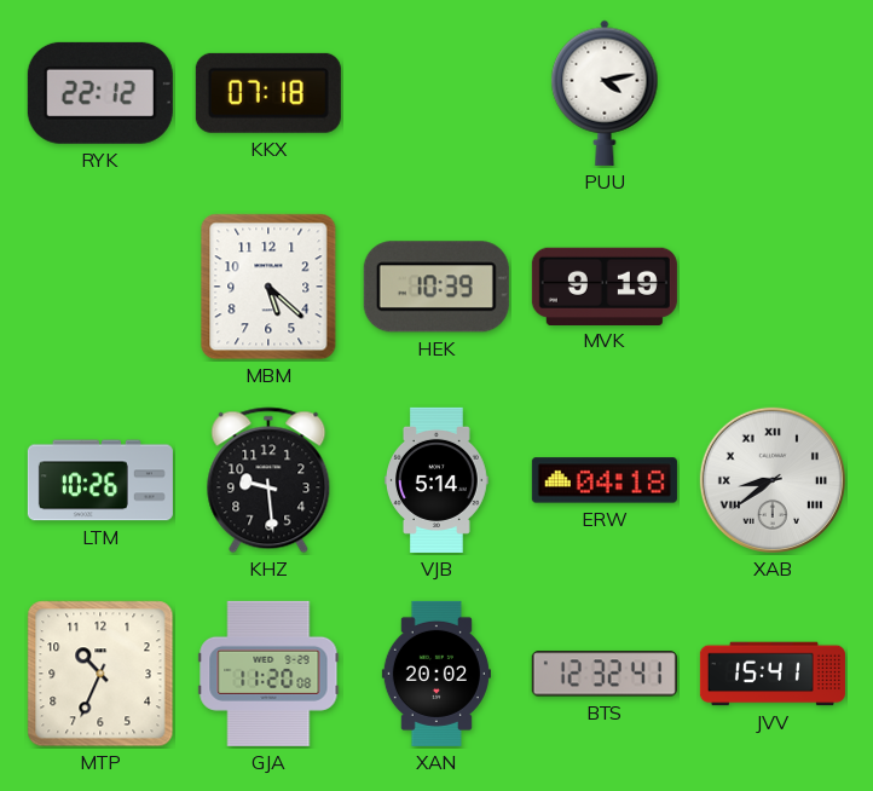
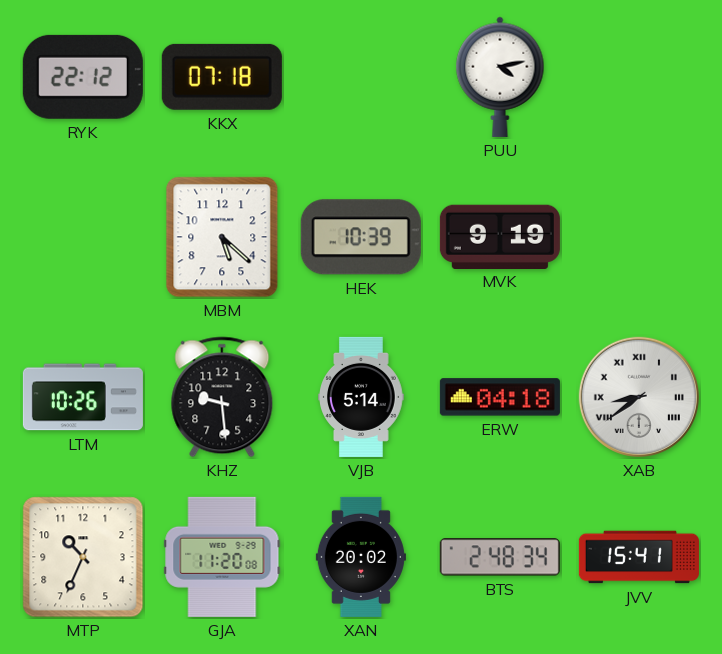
BTS: 12:32 -> 2:48 (500, 557)
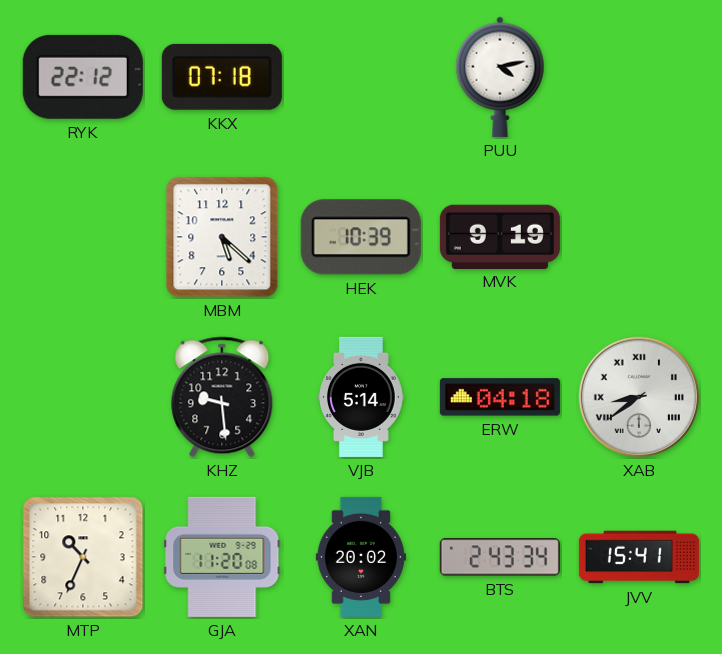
LTM: 10:26 -> none (83, 397)
BTS: 2:48 -> 2:43 (500, 557)
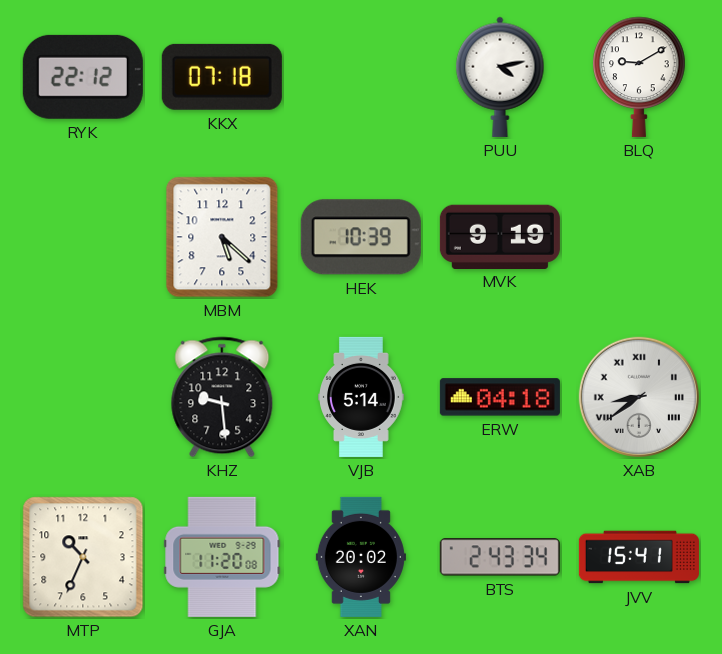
BLQ: none -> 9:10 (639, 77)
